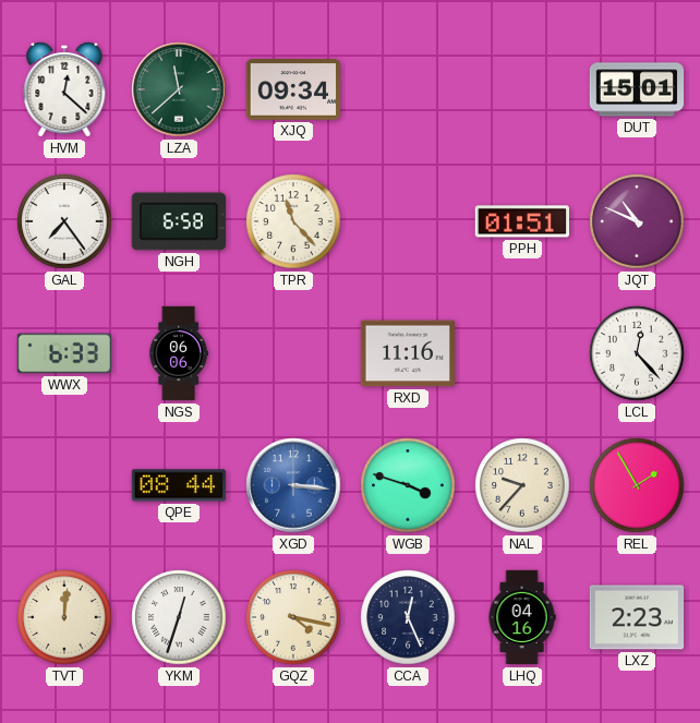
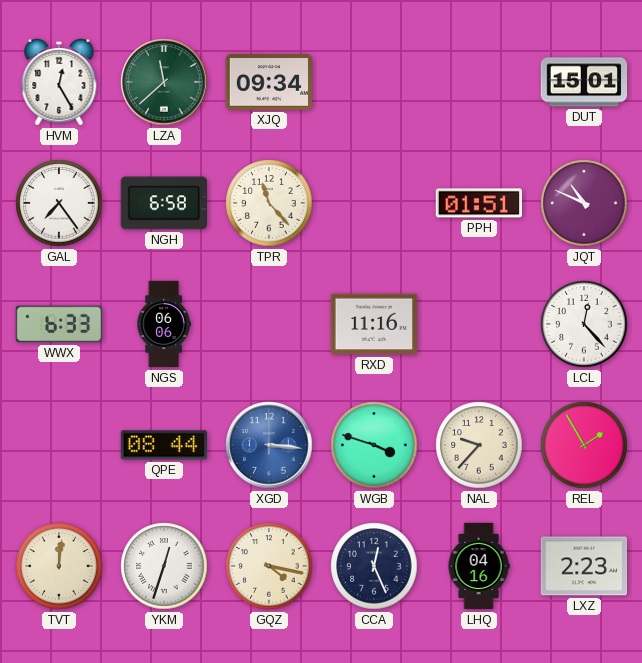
HVM: 12:22 -> 12:25 (59, 83)
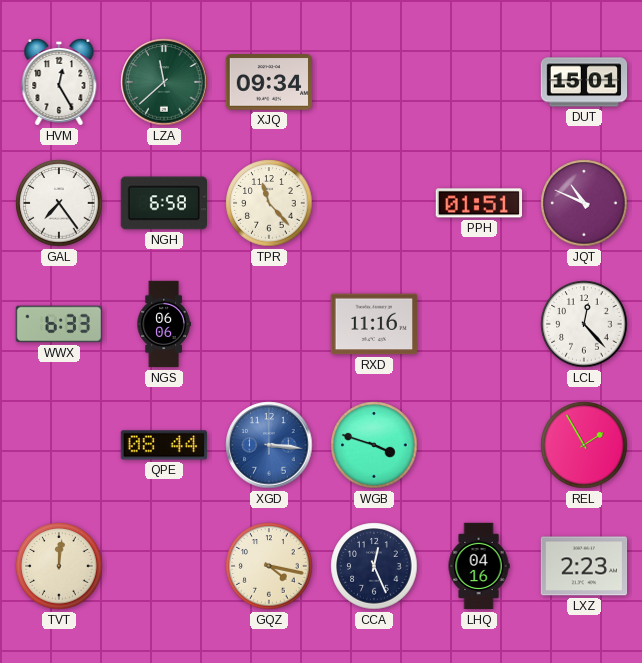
NAL: 9:37 -> none (479, 445)
YKM: 12:33 -> none (164, 566)
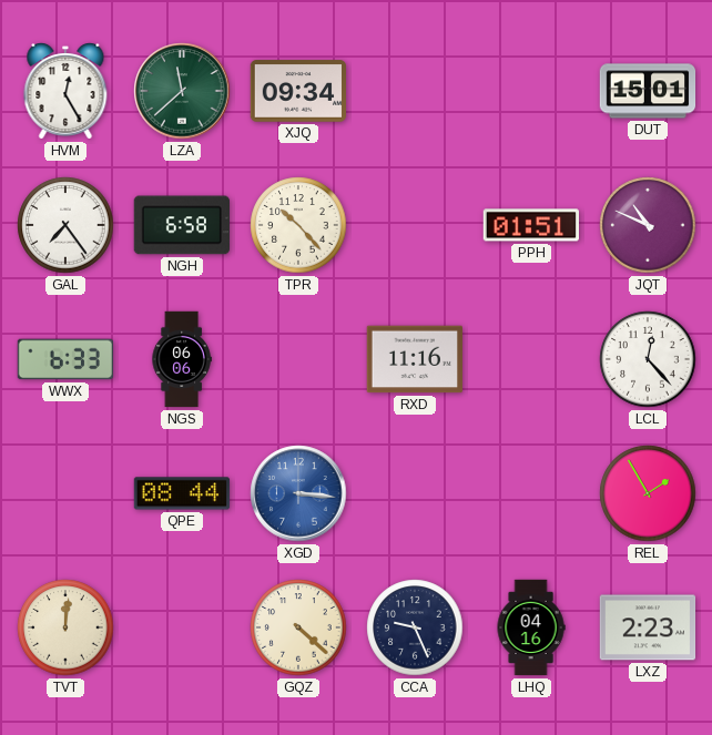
TPR: 11:23 -> 10:23 (298, 225)
WGB: 3:48 -> none (374, 445)
GQZ: 4:17 -> 4:22 (298, 627)
CCA: 12:26 -> 9:26 (415, 627)
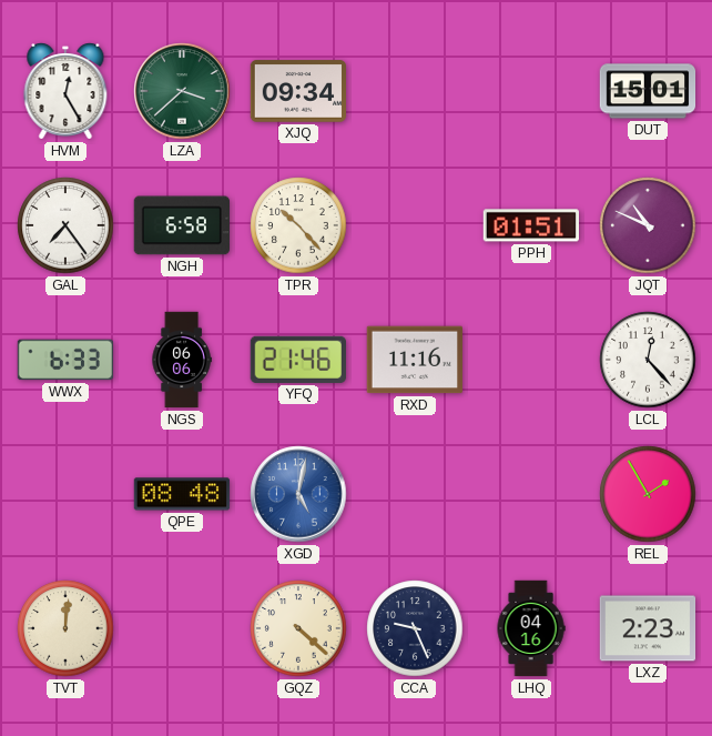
LZA: 11:38 -> 3:38 (182, 91)
YFQ: none -> 21:46 (297, 360)
QPE: 08:44 -> 08:48 (182, 494)
XGD: 3:16 -> 5:02 (298, 494)
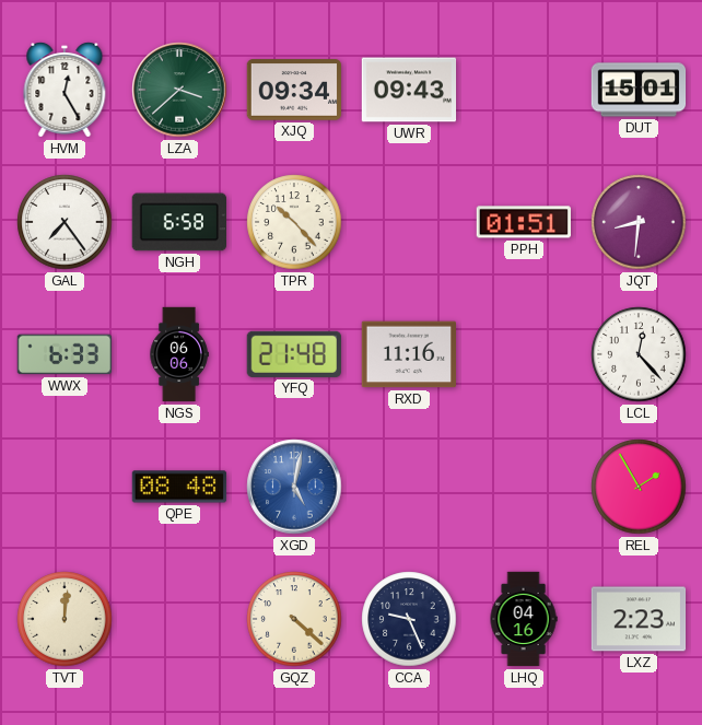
UWR: none -> 09:43 (409, 90)
JQT: 10:49 -> 8:31 (639, 222)
YFQ: 21:46 -> 21:48 (293, 354)
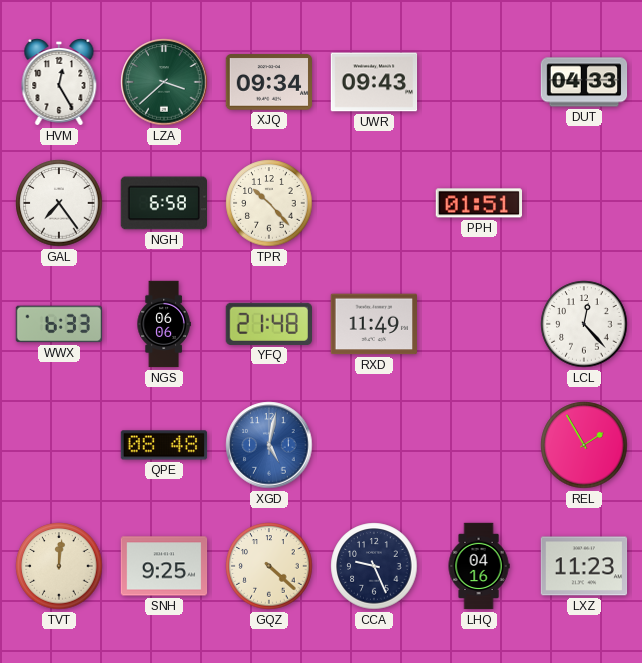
DUT: 15:01 -> 04:33 (584, 82)
JQT: 8:31 -> none (639, 222)
RXD: 11:16 -> 11:49 (374, 324)
SNH: none -> 9:25 (164, 566)
LXZ: 2:23 -> 11:23 (584, 566)
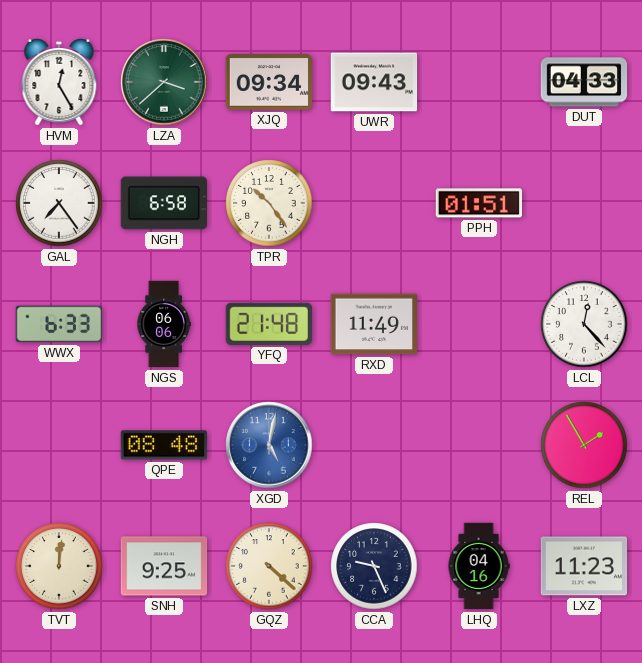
TPR: 10:23 -> 10:24 (269, 203)
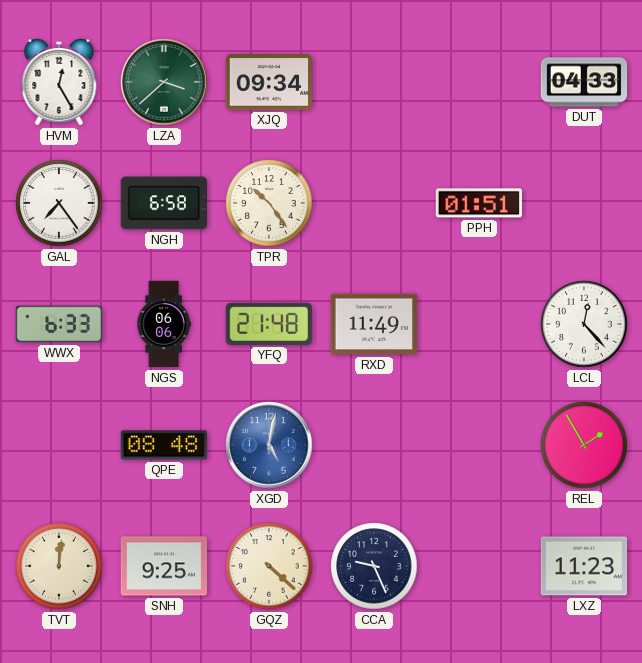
UWR: 09:43 -> none (374, 82)
LHQ: 04:16 -> none (479, 566)
